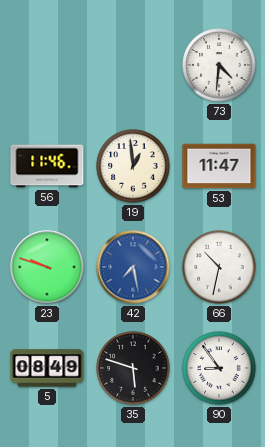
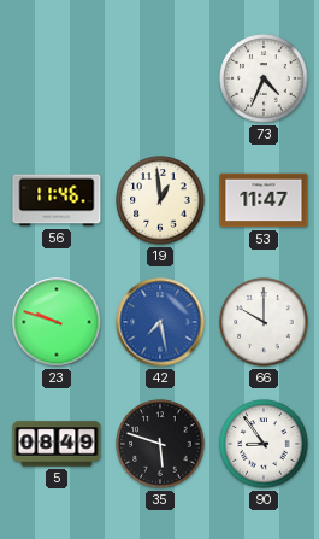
73: 4:31 -> 4:34 (264, 78)
66: 10:32 -> 10:00 (264, 322)
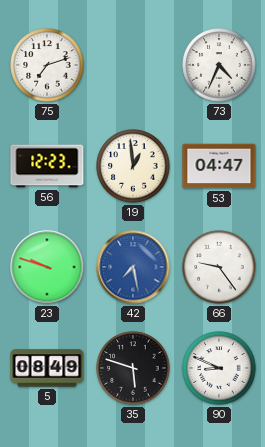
75: none -> 7:12 (47, 65)
56: 11:46 -> 12:23 (47, 166)
53: 11:47 -> 04:47 (219, 166)
66: 10:00 -> 9:24 (219, 267)
90: 8:54 -> 8:49 (219, 368)
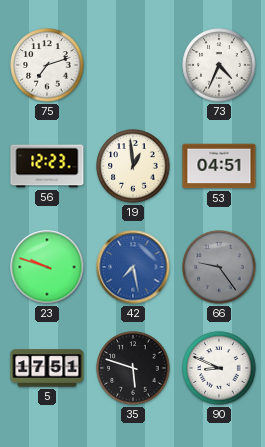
53: 04:47 -> 04:51 (219, 166)
66 dial: white -> grey (219, 267)
5: 08:49 -> 17:51 (47, 368)
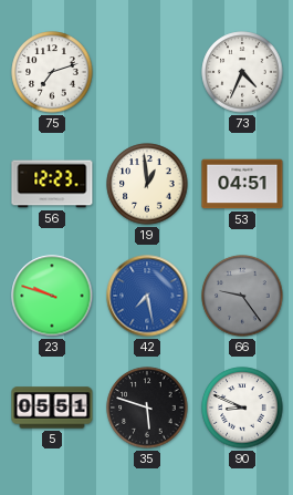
5: 17:51 -> 05:51 (52, 408)
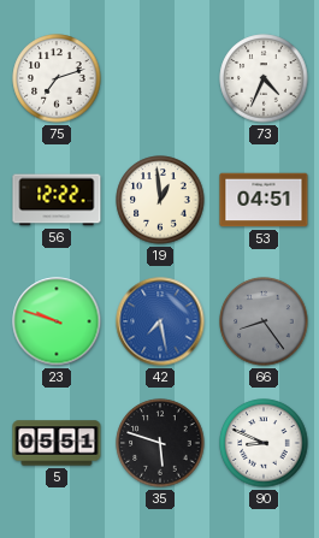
56: 12:23 -> 12:22 (57, 200)
66: 9:24 -> 8:24 (264, 321)
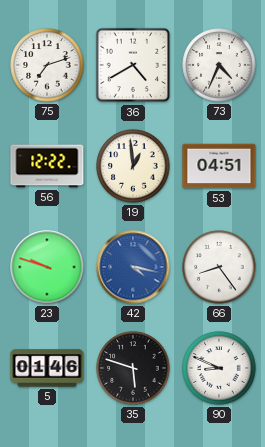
36: none -> 4:40 (133, 65)
42: 7:28 -> 4:17 (133, 267)
66 dial: grey -> white (219, 267)
5: 05:51 -> 01:46 (47, 368)
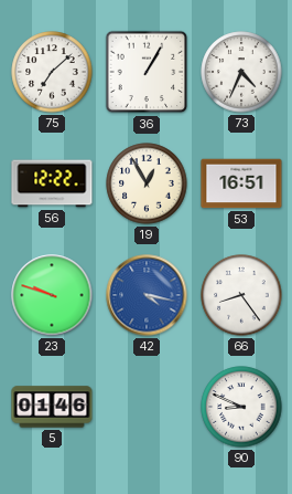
75: 7:12 -> 7:08 (52, 72)
36: 4:40 -> 1:05 (147, 72)
19: 12:59 -> 12:55 (147, 183)
53: 04:51 -> 16:51 (241, 183)
35: 5:48 -> none (133, 368)
